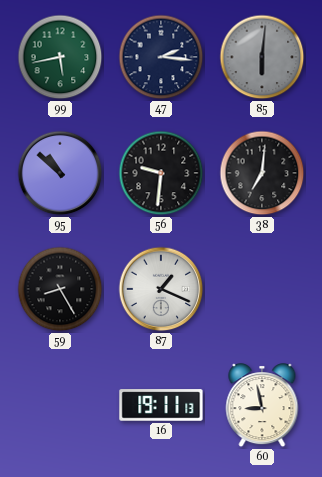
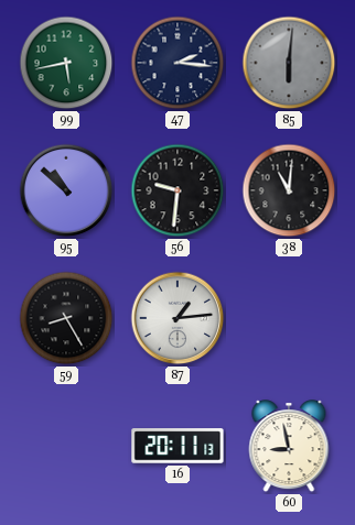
38: 7:01 -> 11:01 (289, 190)
87: 1:19 -> 1:14 (177, 318)
16: 19:11 -> 20:11 (177, 446)
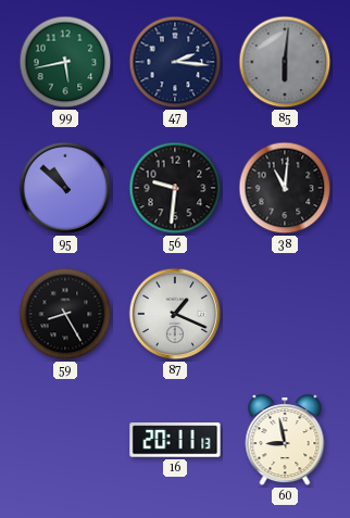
87: 1:14 -> 1:19 (175, 314)
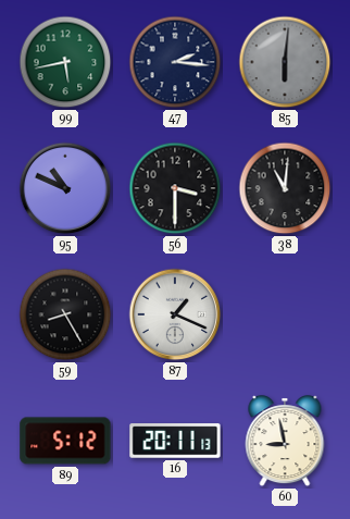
95: 10:52 -> 10:49 (65, 188)
56: 9:31 -> 3:30 (175, 188)
89: none -> 5:12 (65, 441)
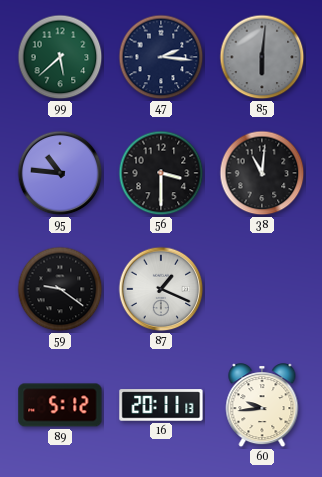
99: 5:43 -> 5:38 (60, 57)
95: 10:49 -> 10:46 (60, 173)
59: 8:25 -> 9:21 (60, 289)
60: 8:58 -> 9:44 (262, 406)
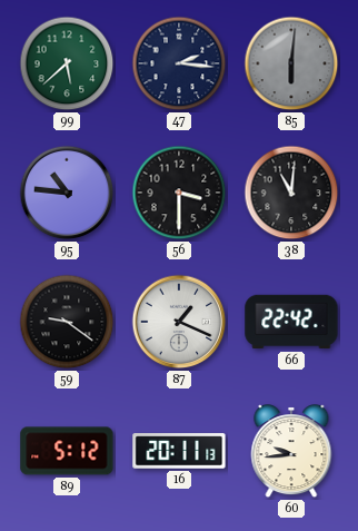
66: none -> 22:42 (291, 322)
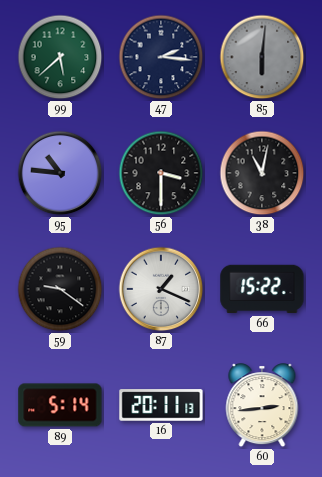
38: 11:01 -> 11:02 (262, 173)
66: 22:42 -> 15:22 (262, 289)
89: 5:12 -> 5:14 (60, 405)
60: 9:44 -> 2:44 (262, 406)
